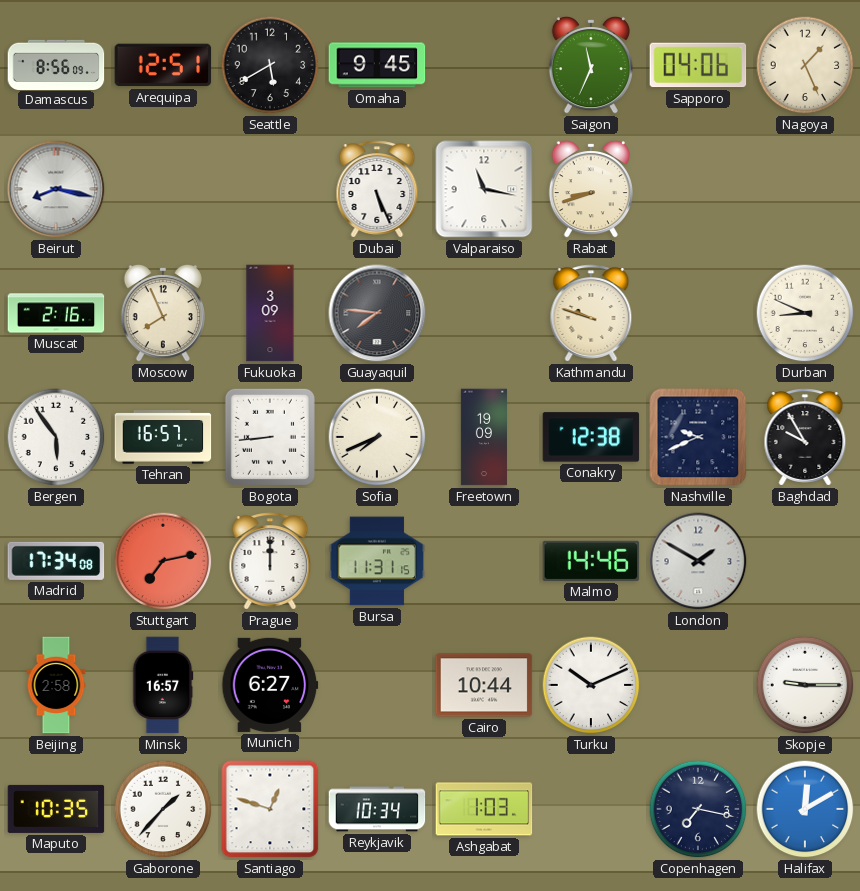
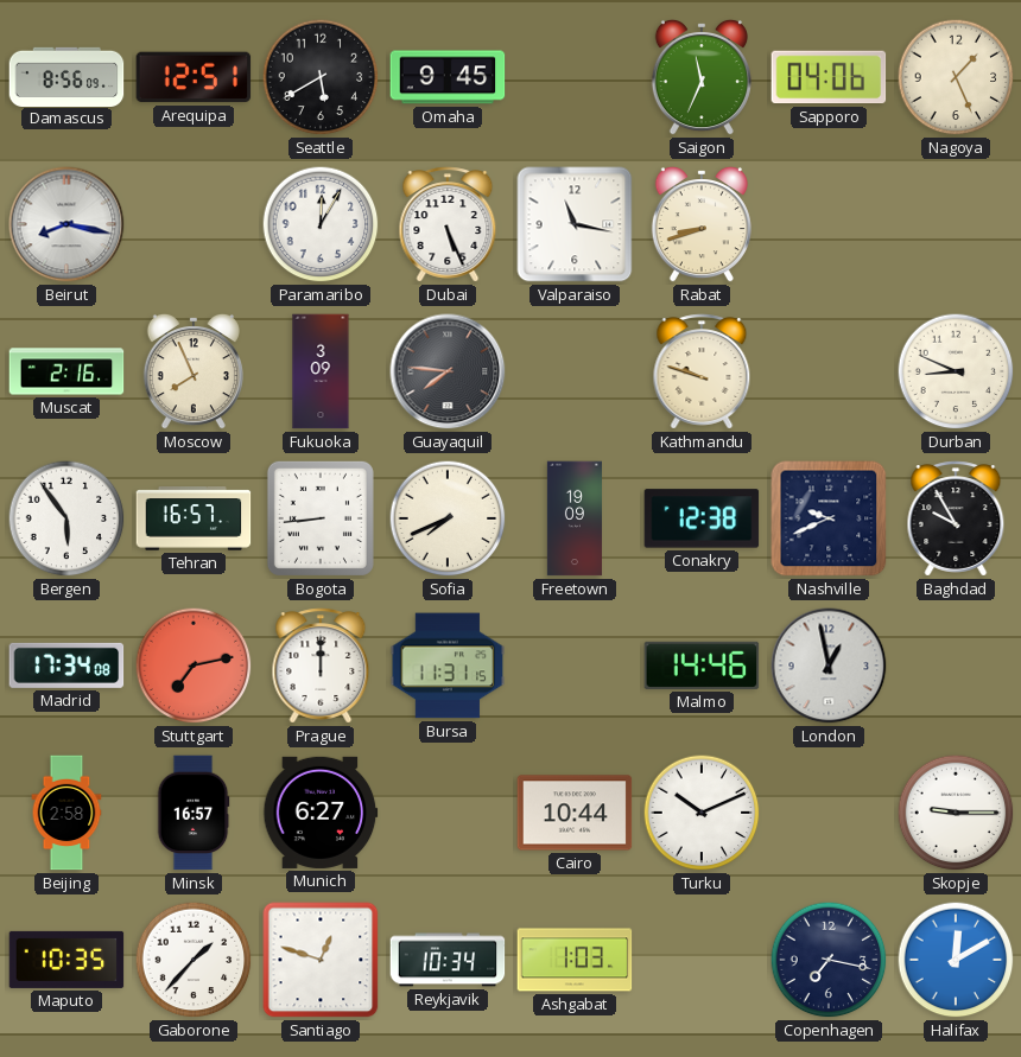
Paramaribo: none -> 12:05 (321, 224)
London: 1:50 -> 12:58 (829, 666)
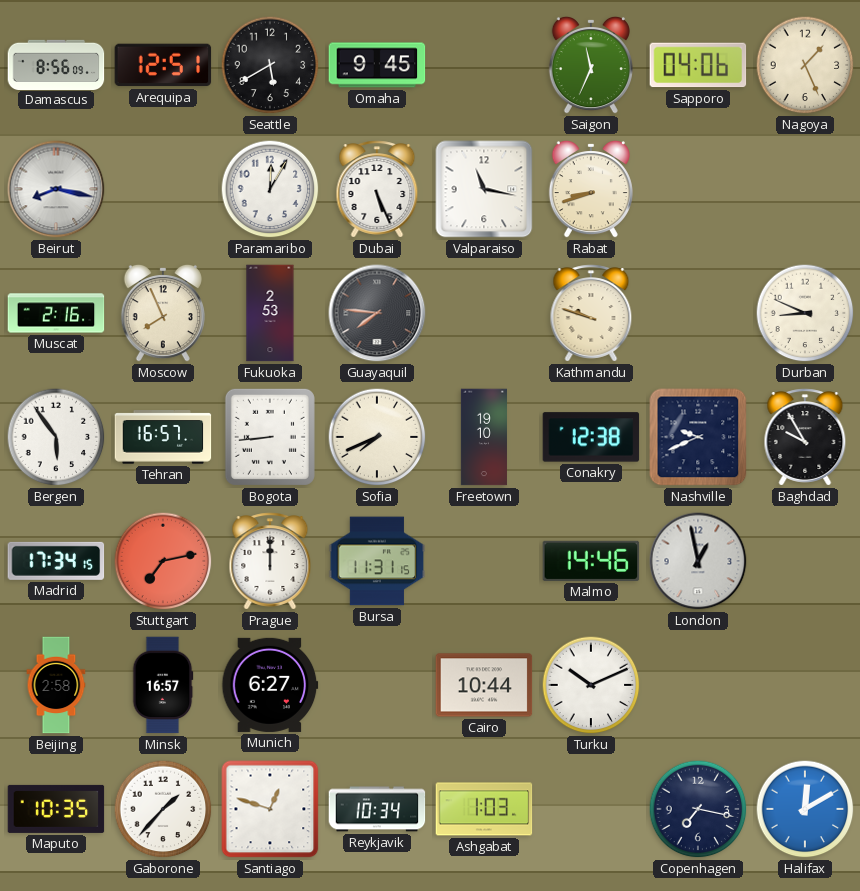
Fukuoka: 3:09 -> 2:53 (270, 313)
Freetown: 19:09 -> 19:10 (484, 437)
Madrid: 17:34:08 -> 17:34:15 (56, 561)
Skopje: 9:15 -> none (956, 813)
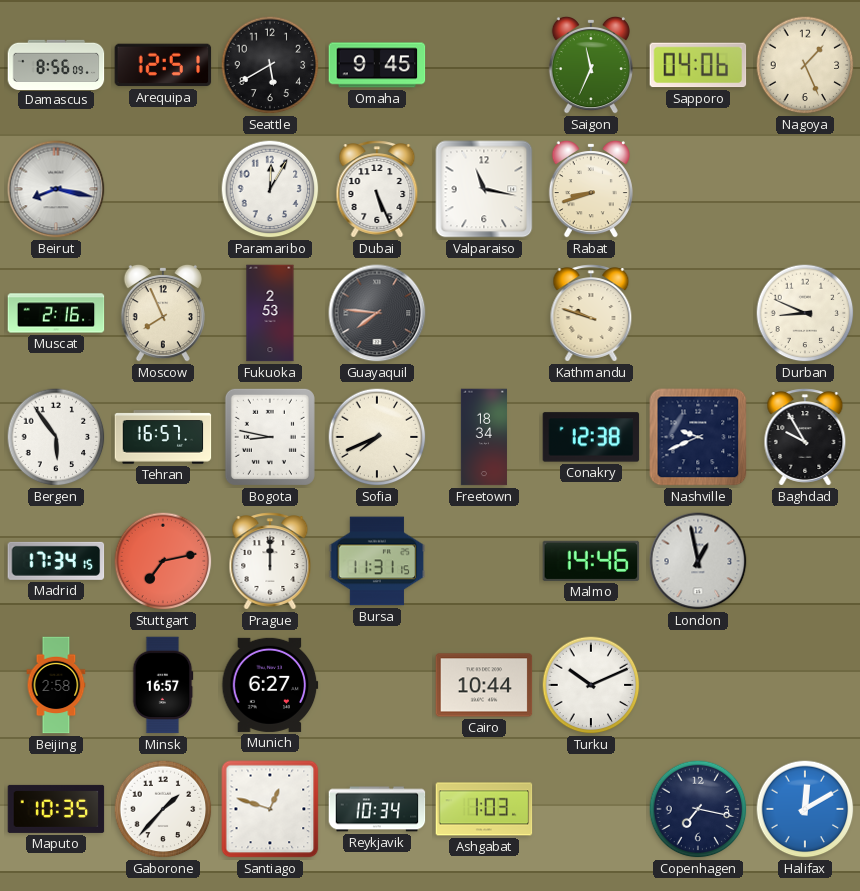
Bogota: 8:44 -> 8:47 (270, 437)
Freetown: 19:10 -> 18:34 (484, 437)
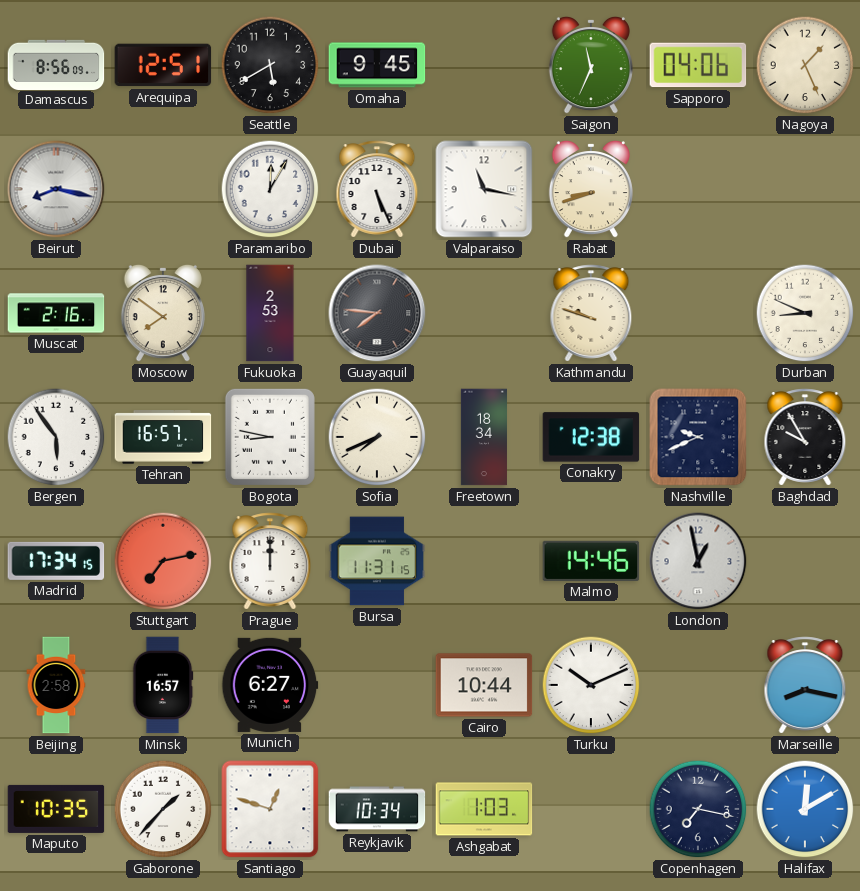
Moscow: 7:56 -> 7:51 (163, 313)
Marseille: none -> 8:17 (805, 685)
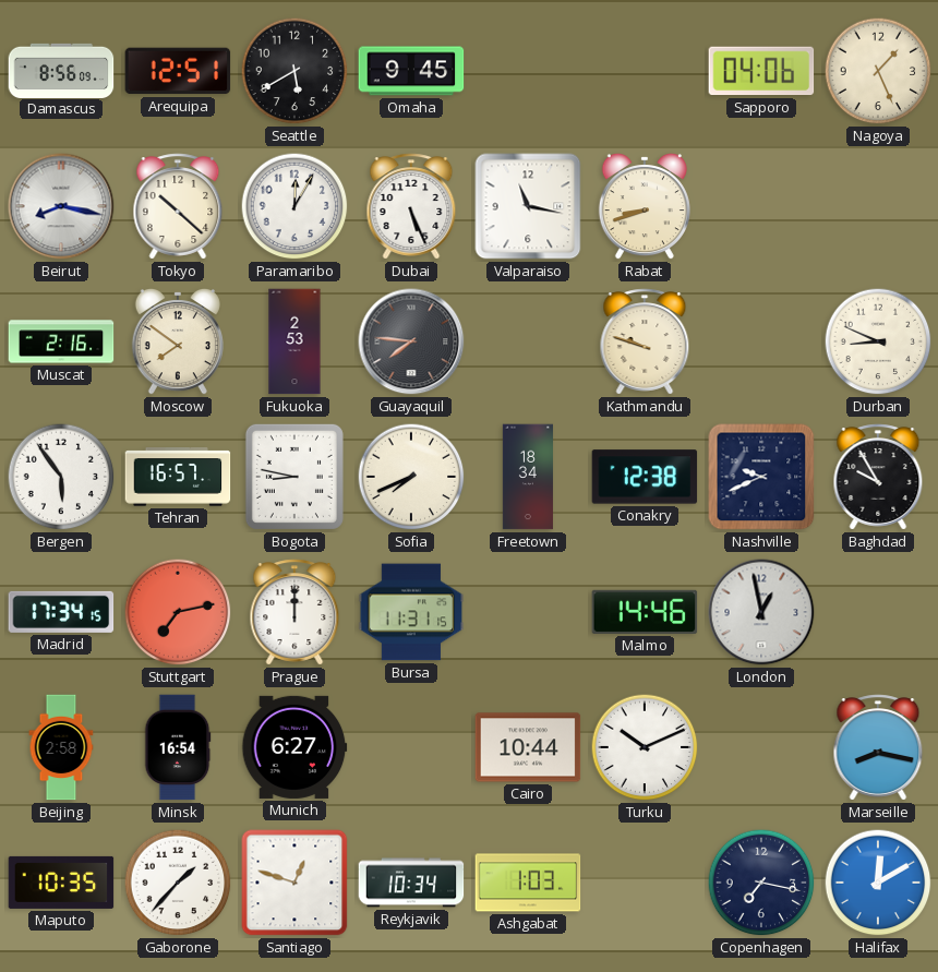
Saigon: 11:34 -> none (591, 65)
Tokyo: none -> 10:22 (178, 206)
Minsk: 16:57 -> 16:54 (178, 747)
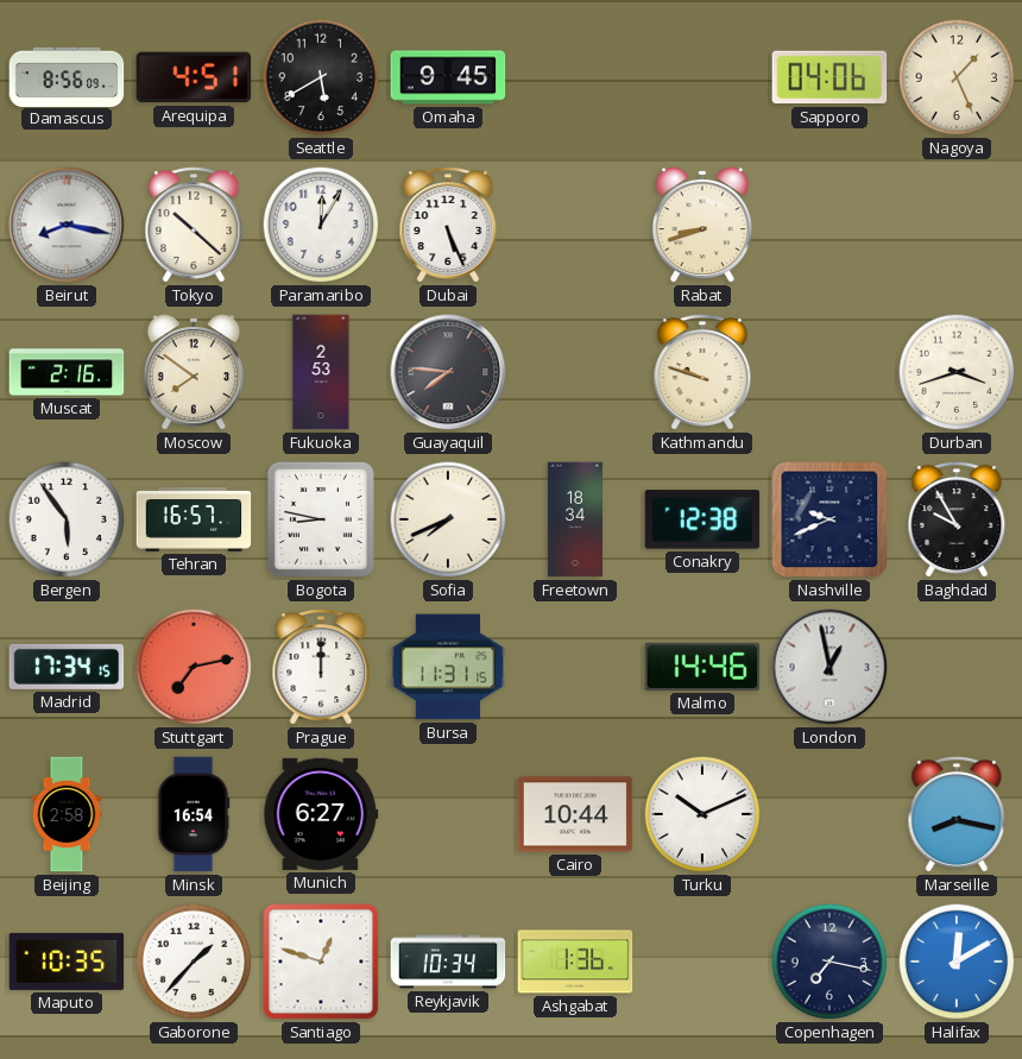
Arequipa: 12:51 -> 4:51 (194, 77)
Valparaiso: 11:17 -> none (528, 206)
Durban: 8:49 -> 3:42 (957, 372)
Ashgabat: 1:03 -> 1:36 (575, 962)
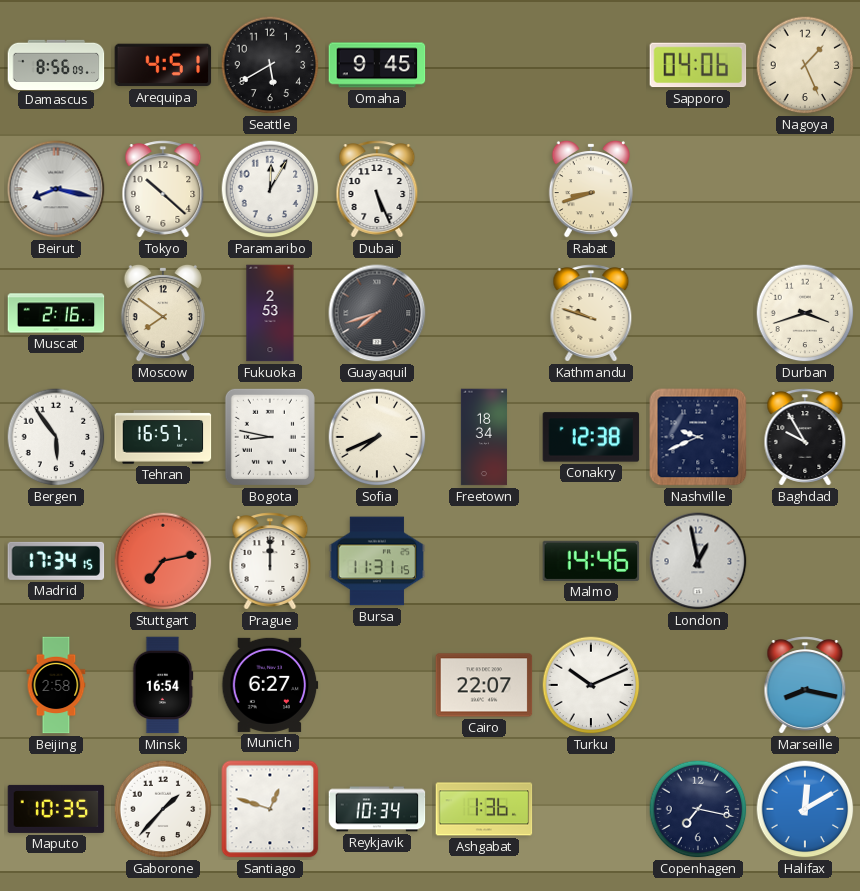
Guayaquil: 7:46 -> 7:42 (377, 313)
Cairo: 10:44 -> 22:07 (484, 685)
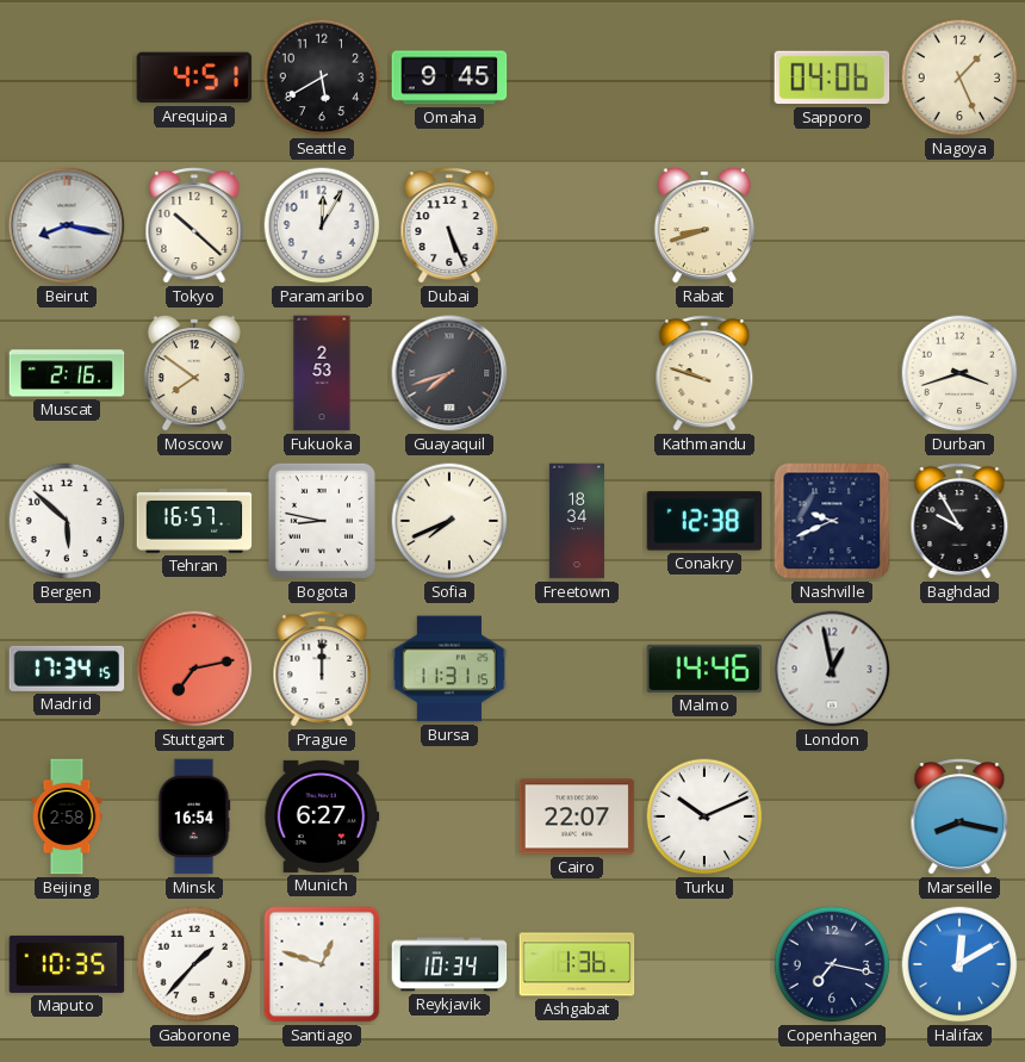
Damascus: 8:56 -> none (56, 64)
Bergen: 5:54 -> 5:52 (67, 521)
